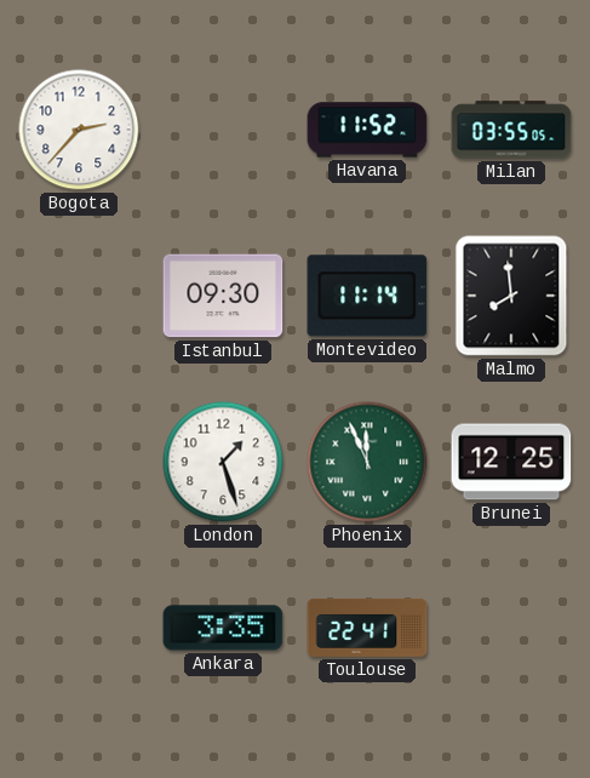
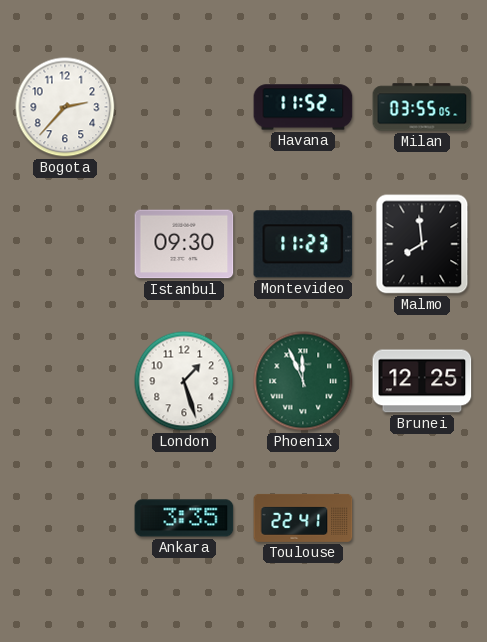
Montevideo: 11:14 -> 11:23 (303, 244)
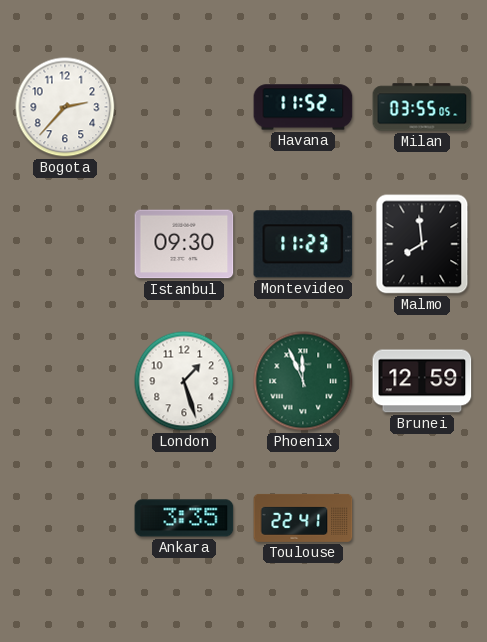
Brunei: 12:25 -> 12:59 (422, 381)
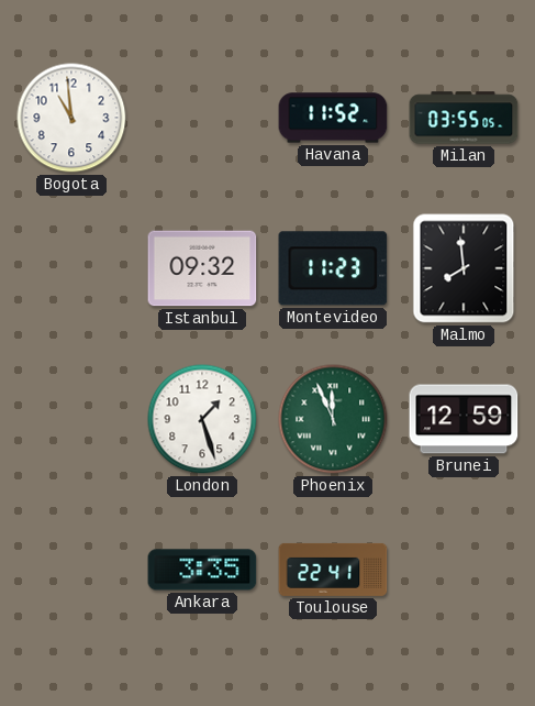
Bogota: 2:37 -> 10:59 (71, 118)
Istanbul: 09:30 -> 09:32 (202, 268)
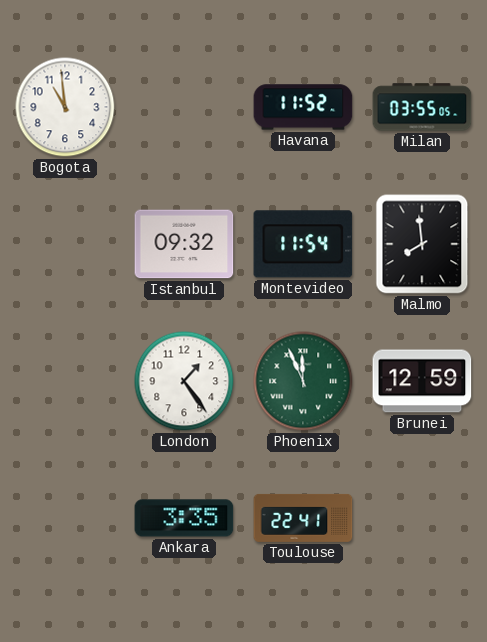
Montevideo: 11:23 -> 11:54 (303, 244)
London: 1:27 -> 1:24 (184, 381)
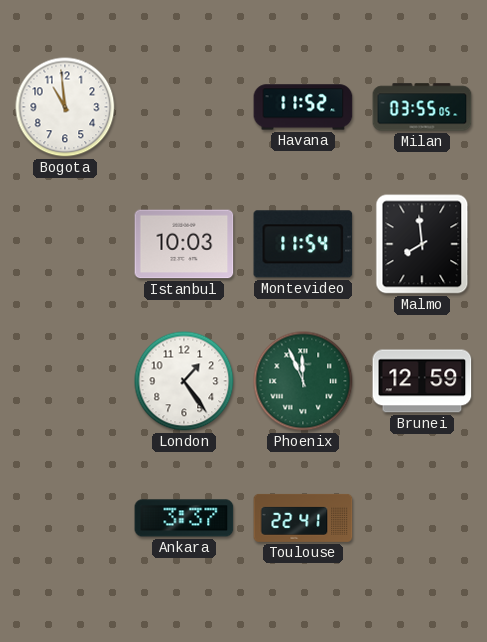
Istanbul: 09:32 -> 10:03 (184, 244)
Ankara: 3:35 -> 3:37 (184, 518)
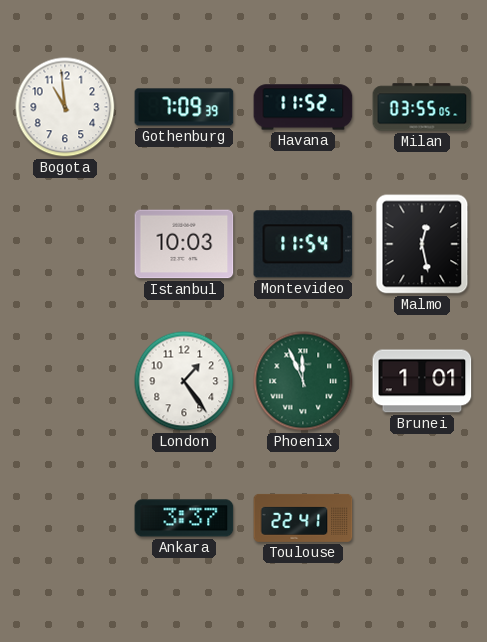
Gothenburg: none -> 7:09 (184, 107)
Malmo: 7:59 -> 12:28 (422, 244)
Brunei: 12:59 -> 1:01 (422, 381)
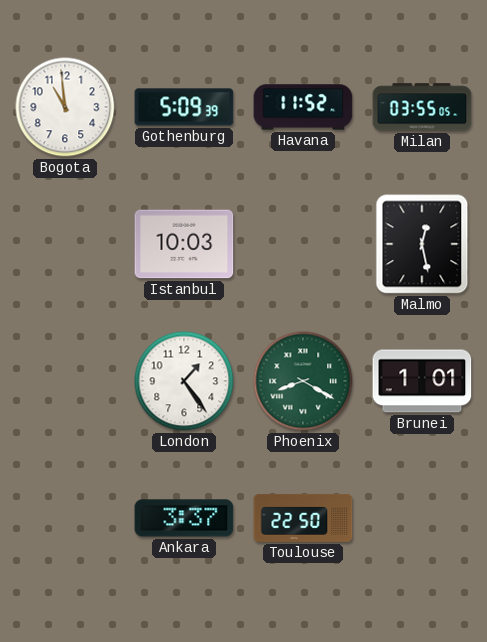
Gothenburg: 7:09 -> 5:09 (184, 107)
Montevideo: 11:54 -> none (303, 244)
Phoenix: 11:56 -> 8:20 (303, 381)
Toulouse: 22:41 -> 22:50 (303, 518)
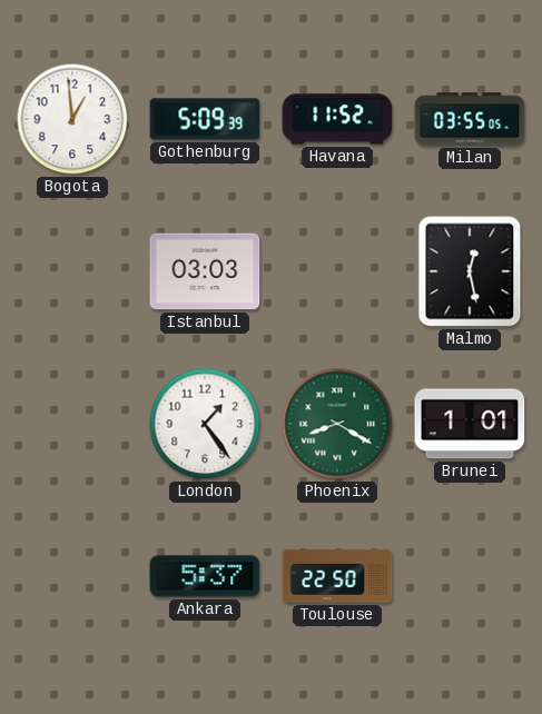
Bogota: 10:59 -> 12:59 (72, 119)
Istanbul: 10:03 -> 03:03 (205, 271)
Ankara: 3:37 -> 5:37 (205, 576)
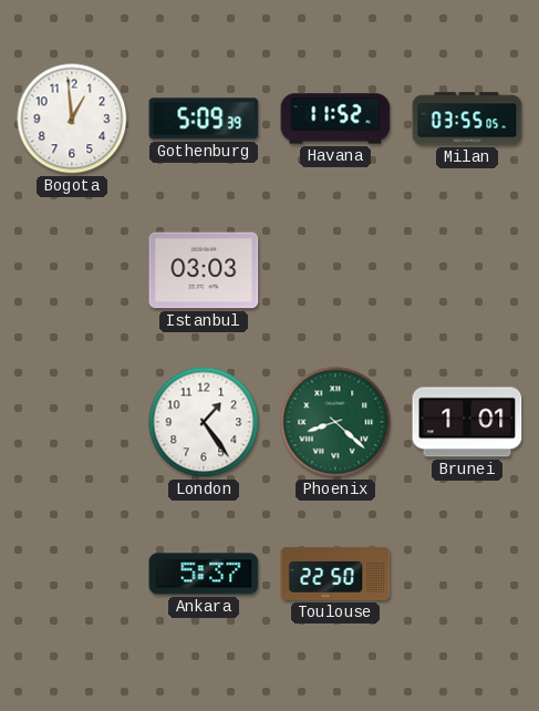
Malmo: 12:28 -> none (470, 271)
Phoenix: 8:20 -> 8:22 (335, 422)
